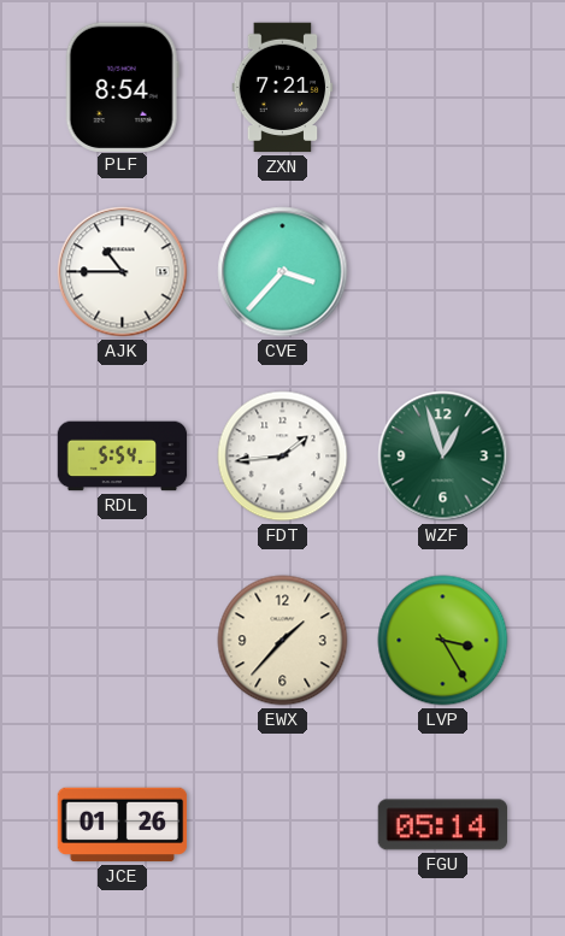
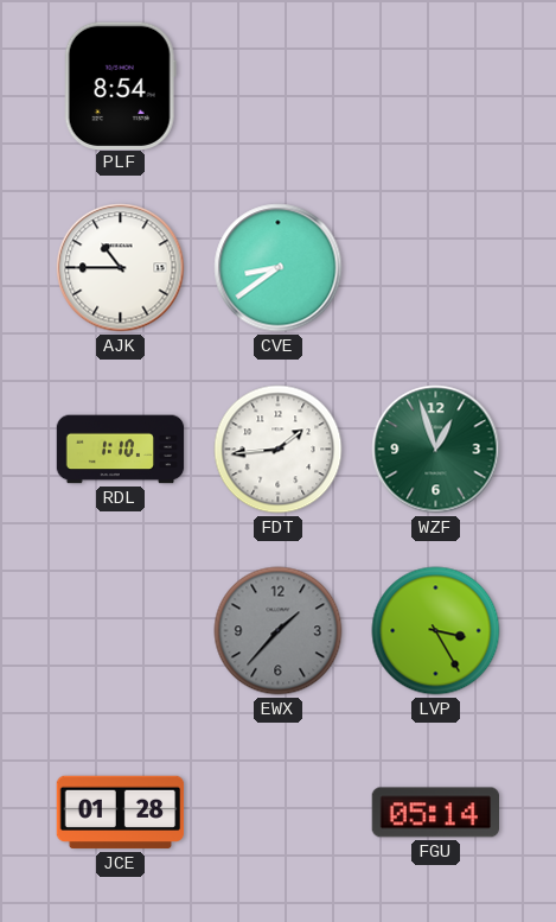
ZXN: 7:21 -> none (283, 88)
CVE: 3:37 -> 8:39 (279, 268)
RDL: 5:54 -> 1:10 (121, 450)
EWX dial: cream -> grey (279, 631)
JCE: 01:26 -> 01:28 (121, 813)
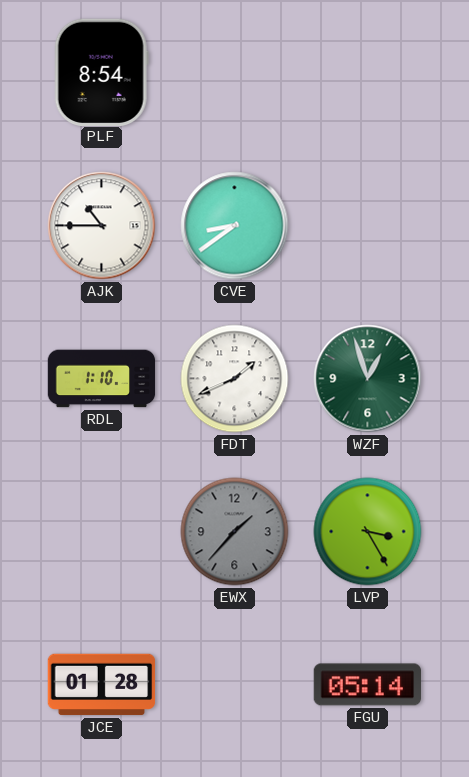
FDT: 1:44 -> 1:41 (235, 379)
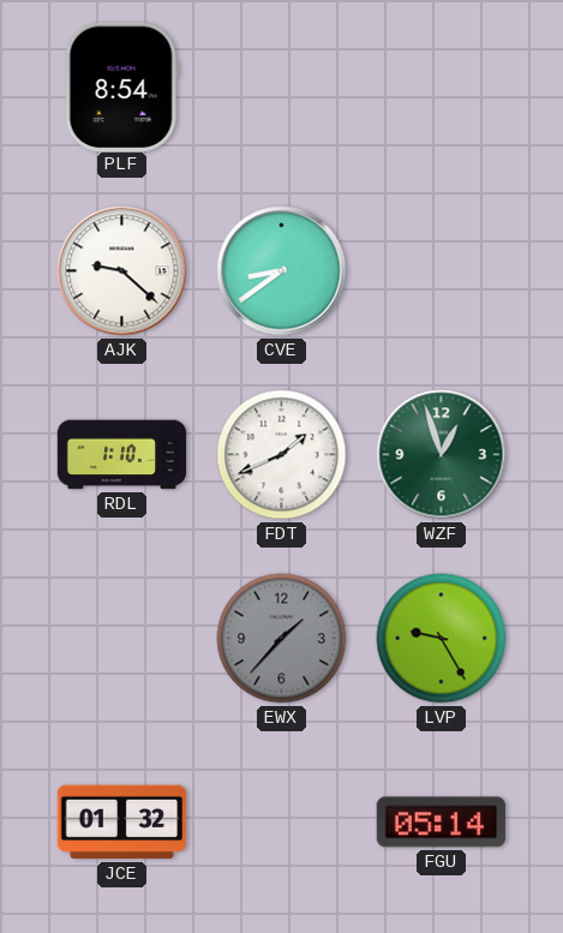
AJK: 10:45 -> 9:22 (122, 271)
LVP: 3:25 -> 9:25 (442, 639)
JCE: 01:28 -> 01:32 (122, 823)
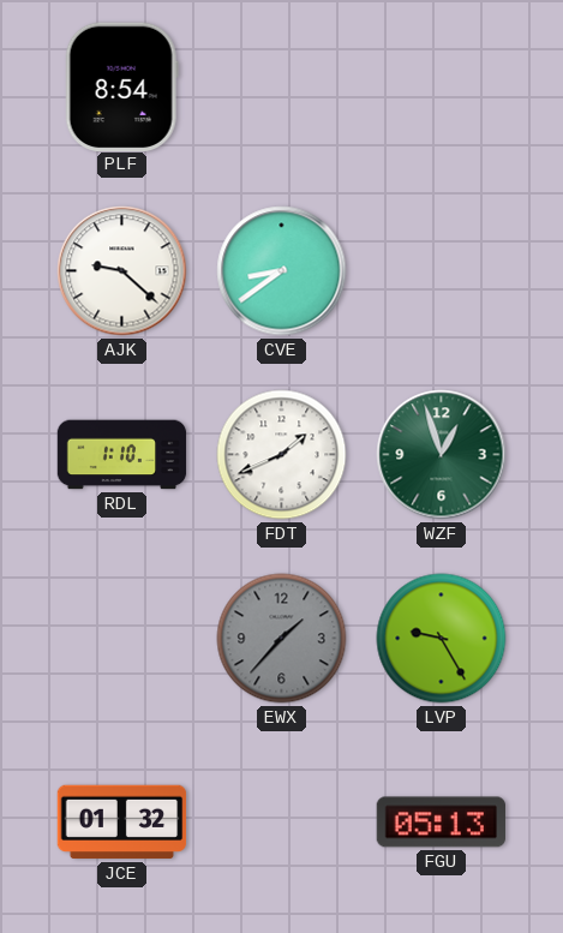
FGU: 05:14 -> 05:13 (441, 823)
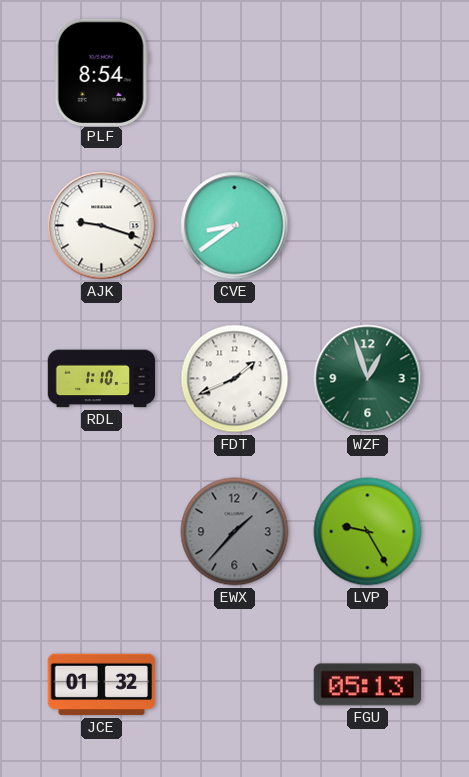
AJK: 9:22 -> 9:18 (102, 226)
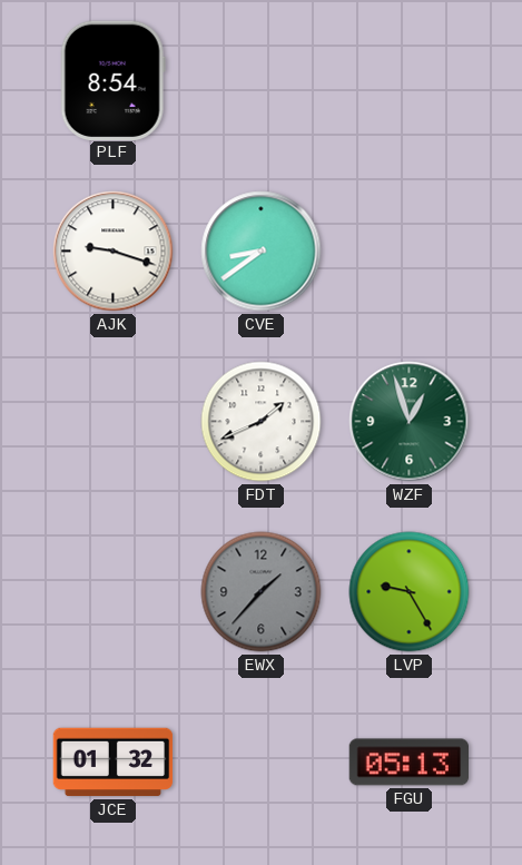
RDL: 1:10 -> none (102, 379)
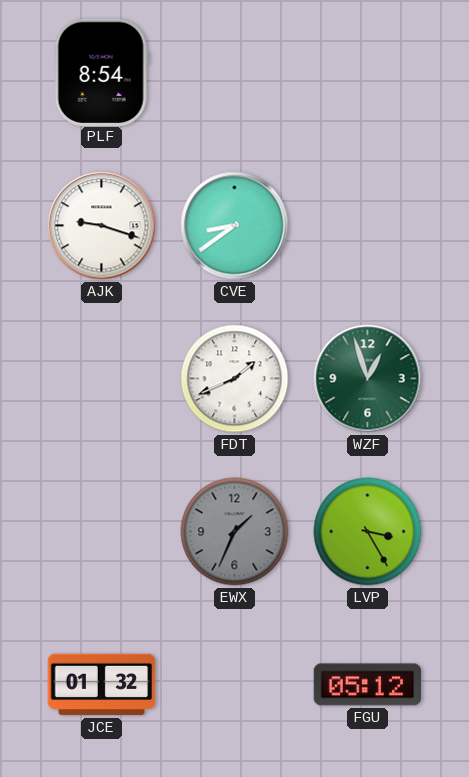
EWX: 1:37 -> 1:34 (235, 532)
LVP: 9:25 -> 3:25 (368, 532)
FGU: 05:13 -> 05:12 (367, 685)
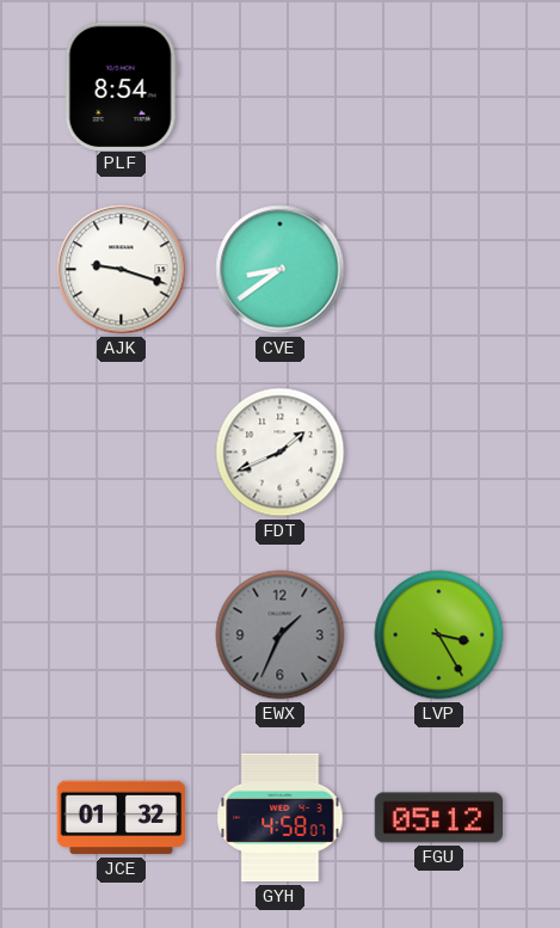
WZF: 12:57 -> none (368, 379)
GYH: none -> 4:58 (281, 818)
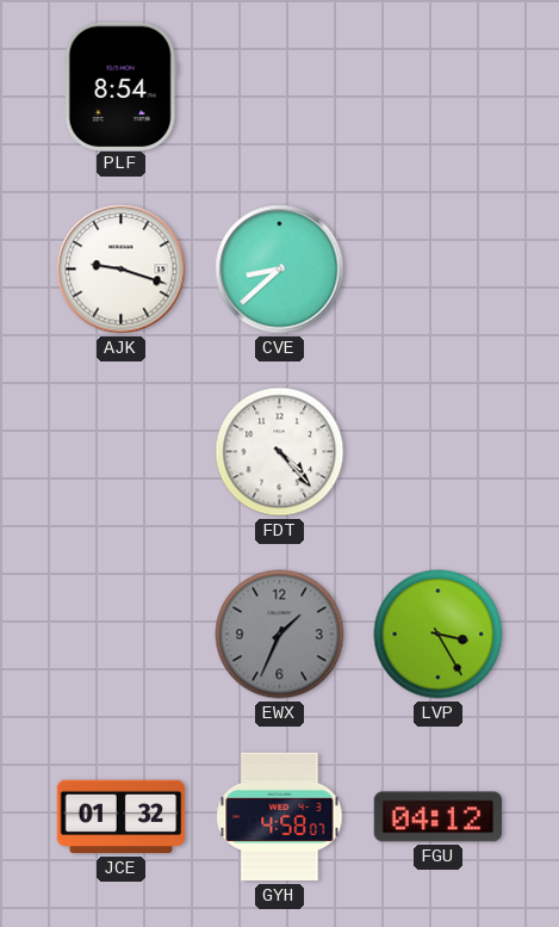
CVE: 8:39 -> 8:38 (280, 270)
FDT: 1:41 -> 4:23 (280, 452)
FGU: 05:12 -> 04:12 (437, 817)
